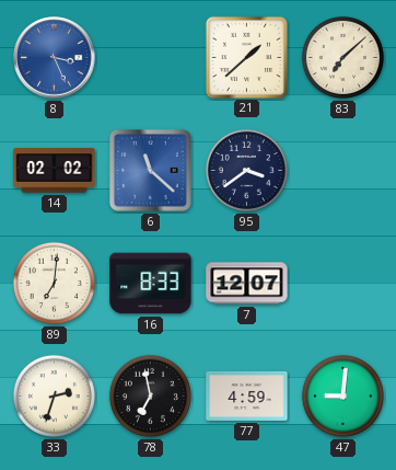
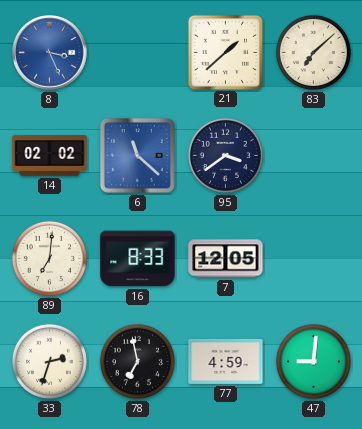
7: 12:07 -> 12:05 (226, 259)
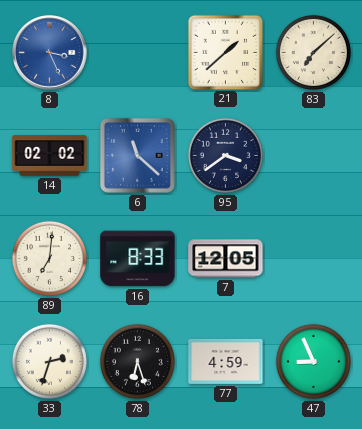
78: 6:58 -> 6:27 (137, 361)
47: 9:01 -> 8:56 (313, 361)
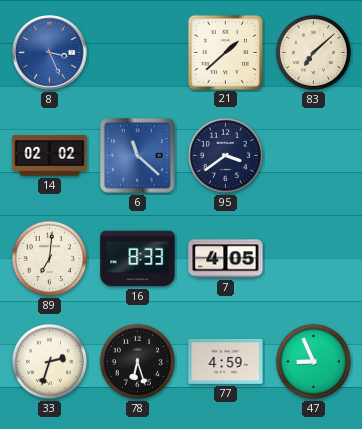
7: 12:05 -> 4:05 (226, 259)
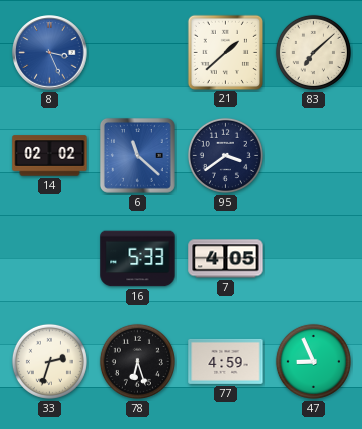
89: 7:01 -> none (49, 258)
16: 8:33 -> 5:33 (138, 259)
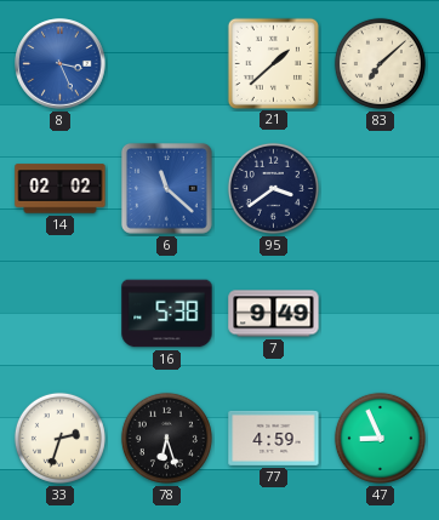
16: 5:33 -> 5:38 (167, 314)
7: 4:05 -> 9:49 (274, 314)
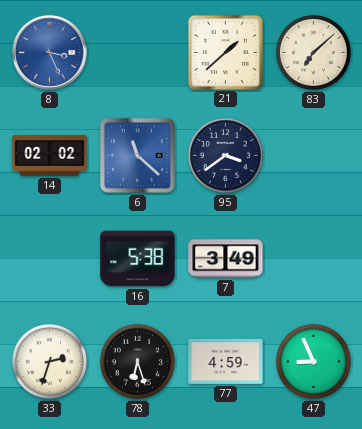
7: 9:49 -> 3:49 (226, 259)
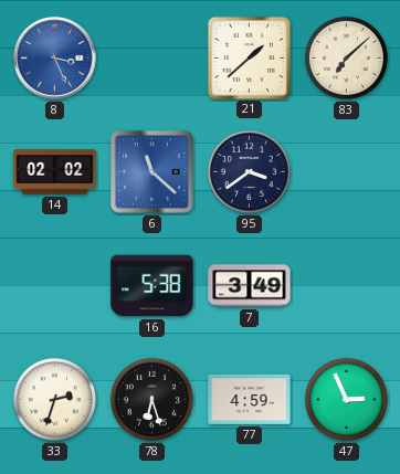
47: 8:56 -> 2:56 (346, 399)
